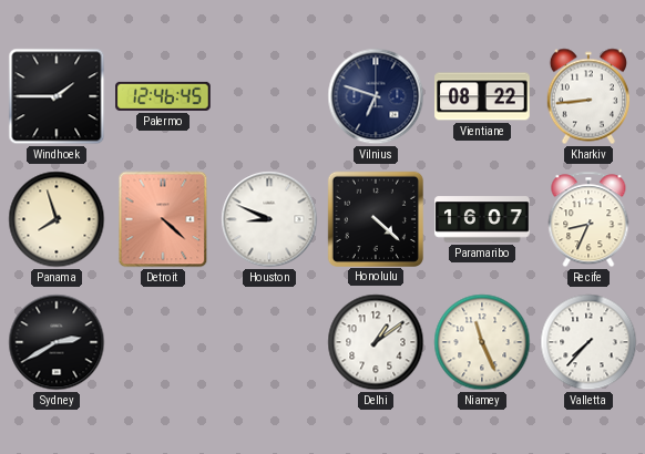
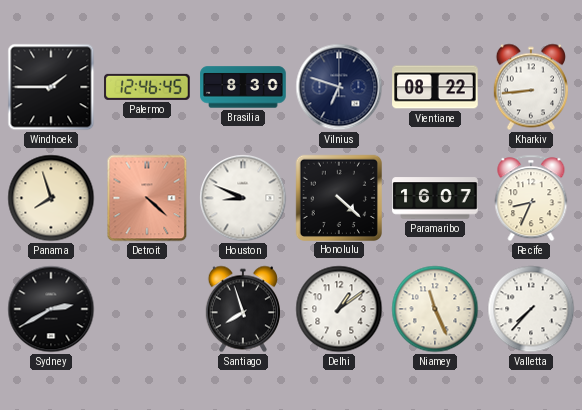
Brasilia: none -> 8:30 (243, 87)
Santiago: none -> 7:57 (243, 309)
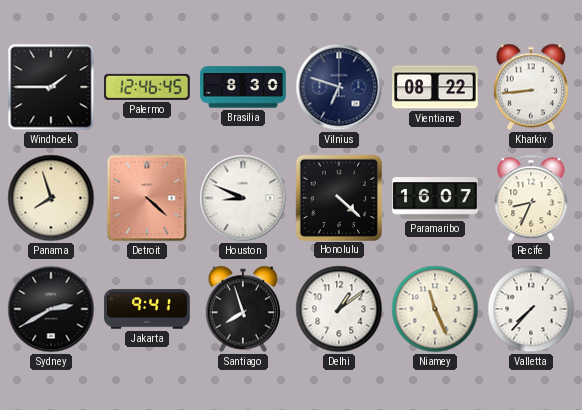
Jakarta: none -> 9:41 (147, 309)
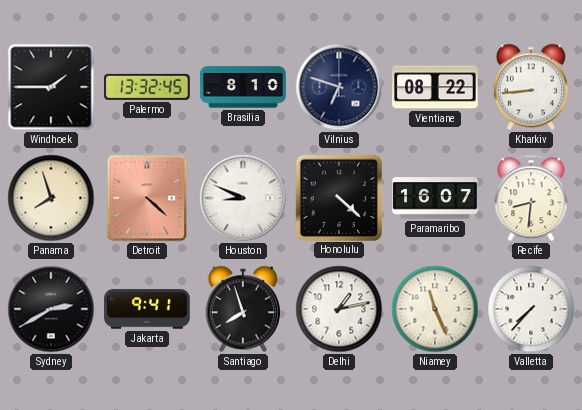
Palermo: 12:46 -> 13:32 (147, 87)
Brasilia: 8:30 -> 8:10 (243, 87)
Recife: 8:34 -> 8:31 (531, 198)
Delhi: 1:09 -> 1:13 (339, 309)
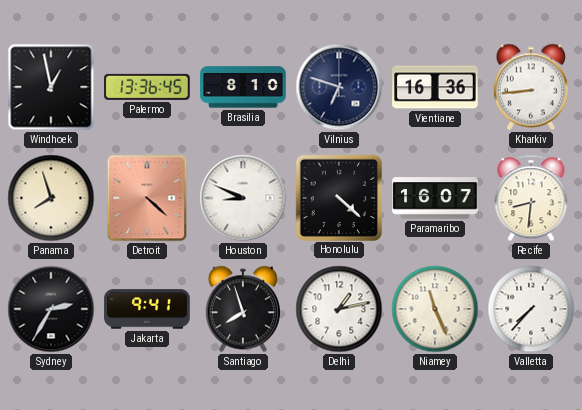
Windhoek: 1:45 -> 12:58 (51, 87)
Palermo: 13:32 -> 13:36 (147, 87)
Vientiane: 08:22 -> 16:36 (435, 87)
Sydney: 2:40 -> 2:35 (51, 309)
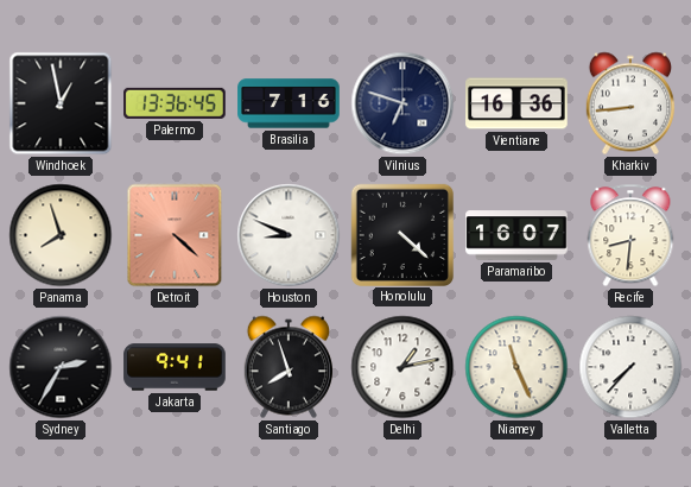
Brasilia: 8:10 -> 7:16 (289, 103)
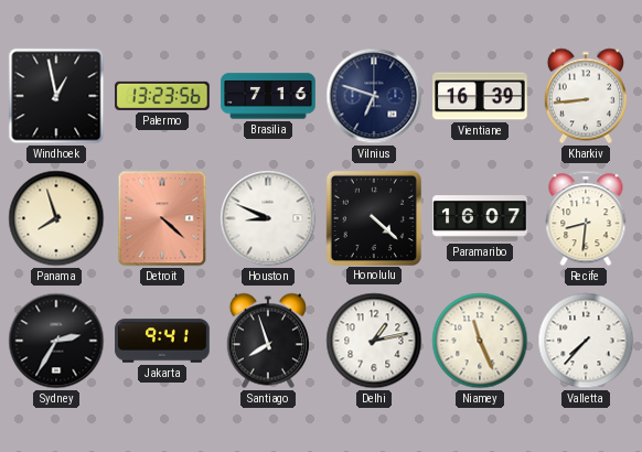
Palermo: 13:36 -> 13:23 (162, 96)
Vientiane: 16:36 -> 16:39 (480, 96)
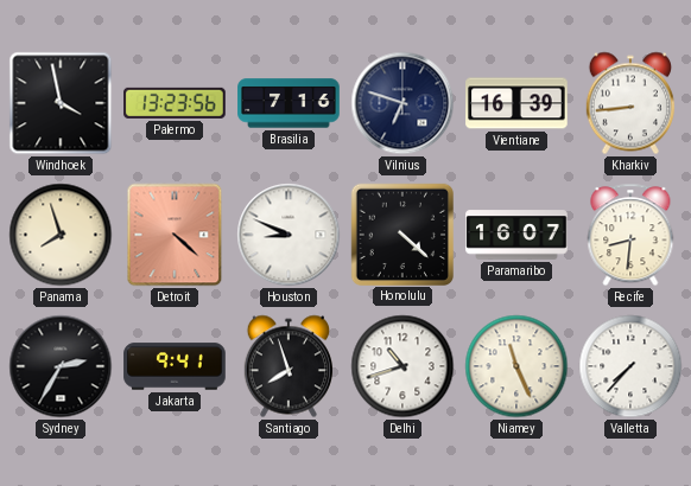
Windhoek: 12:58 -> 3:58 (61, 103)
Delhi: 1:13 -> 10:42 (402, 366)
